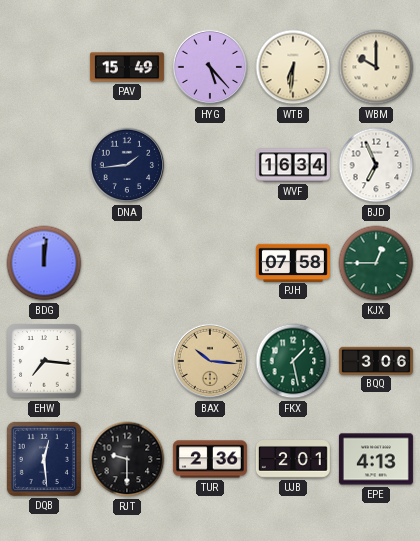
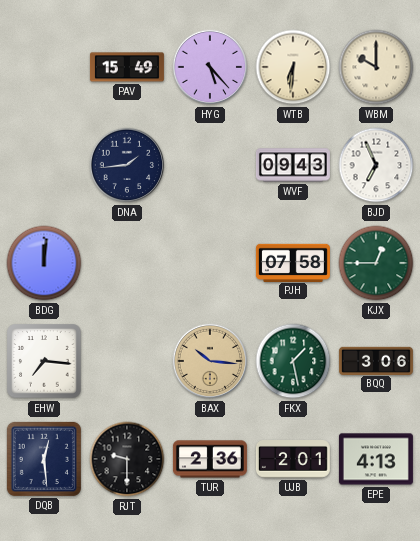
WVF: 16:34 -> 09:43 (293, 165)
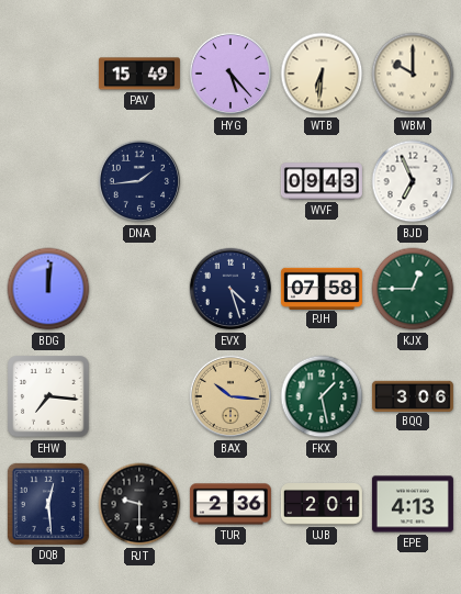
EVX: none -> 4:27 (231, 289)
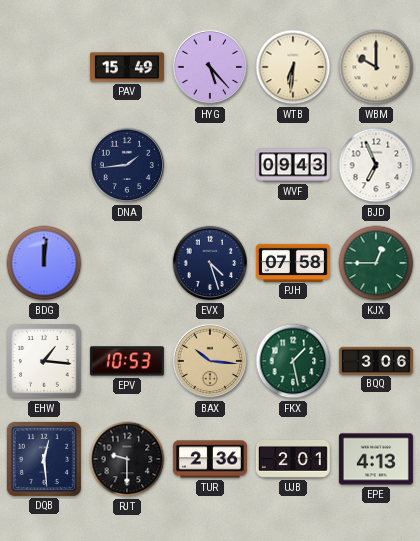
EHW: 7:16 -> 1:16 (44, 361)
EPV: none -> 10:53 (127, 361)
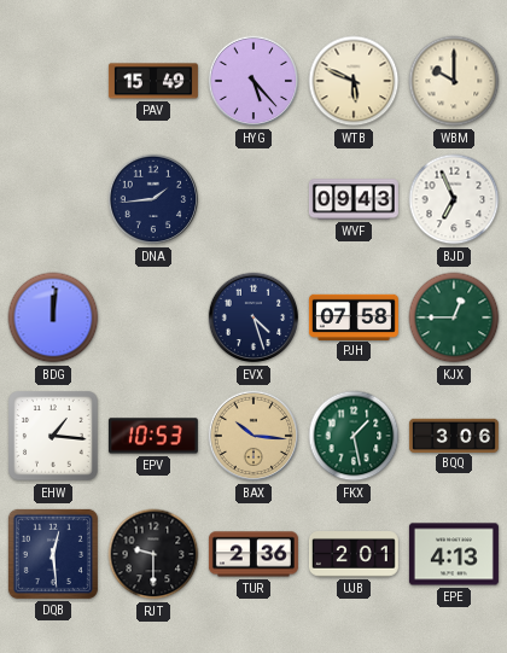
WTB: 6:31 -> 5:49 (354, 81)
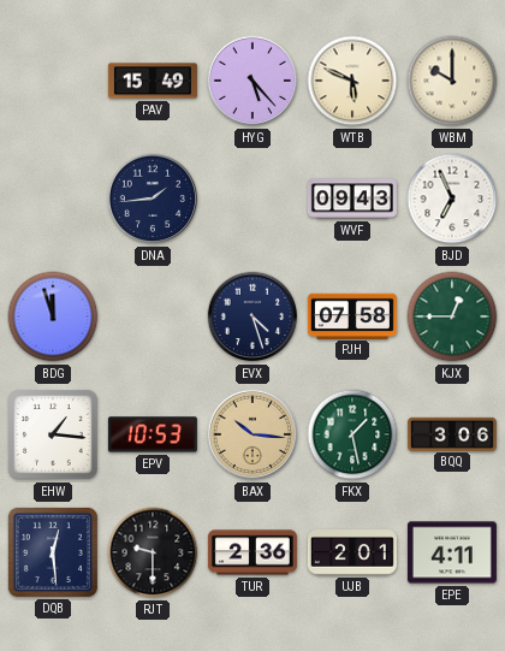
BDG: 12:01 -> 11:57 (53, 316)
EPE: 4:13 -> 4:11 (452, 552)
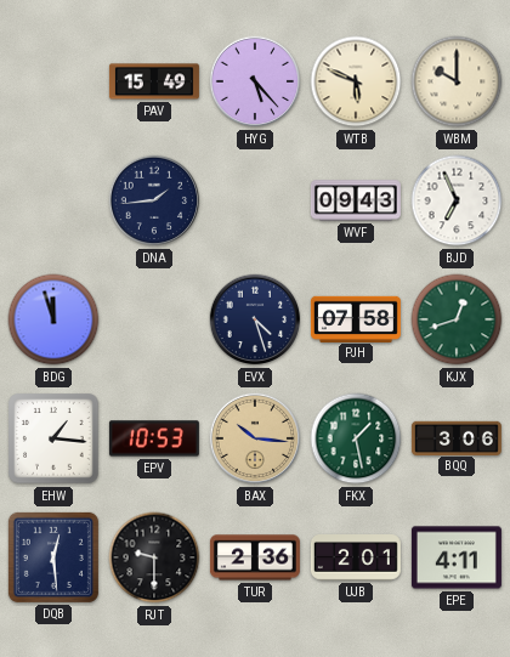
KJX: 12:45 -> 12:42 (457, 319)
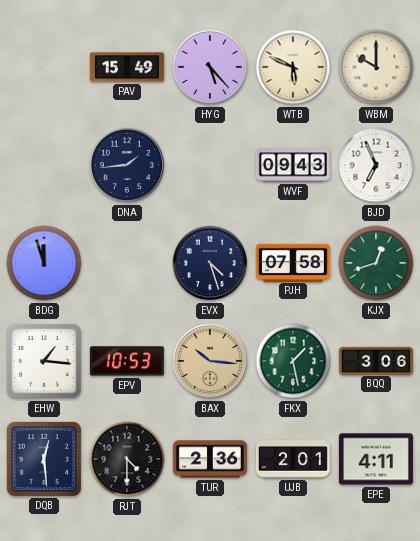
RJT: 9:30 -> 4:30 (127, 459)
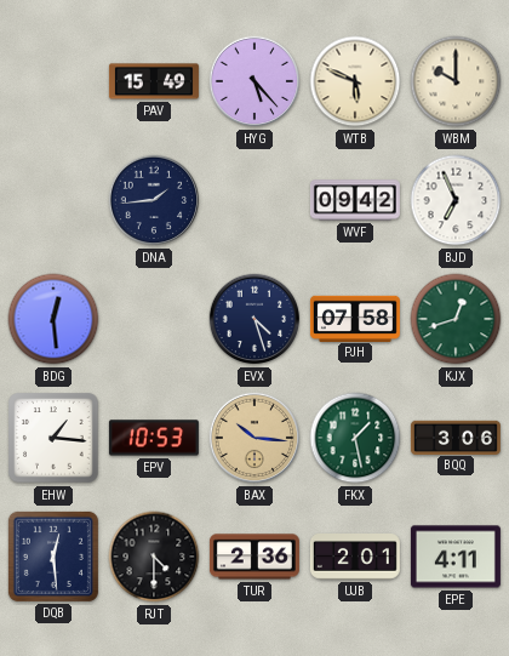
WVF: 09:43 -> 09:42 (355, 200)
BDG: 11:57 -> 12:29 (53, 319)
